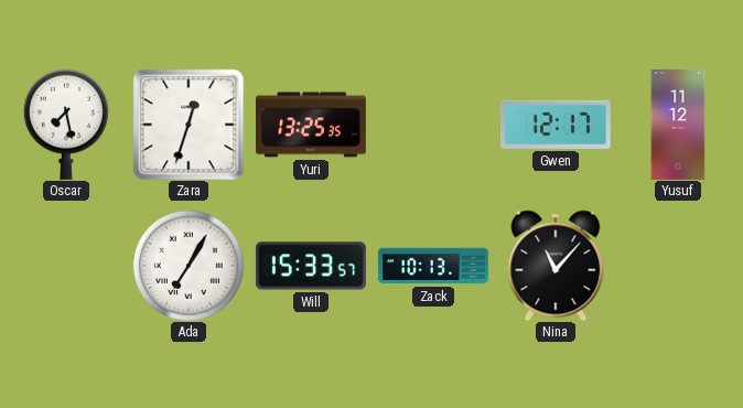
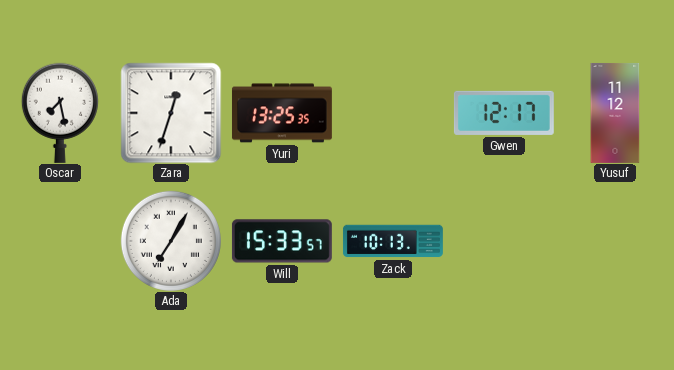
Nina: 11:07 -> none (556, 266)
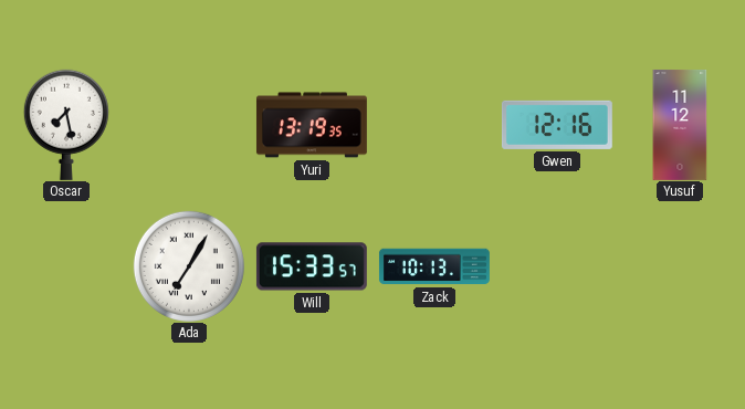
Zara: 12:33 -> none (171, 113)
Yuri: 13:25 -> 13:19 (312, 125)
Gwen: 12:17 -> 12:16 (557, 125)
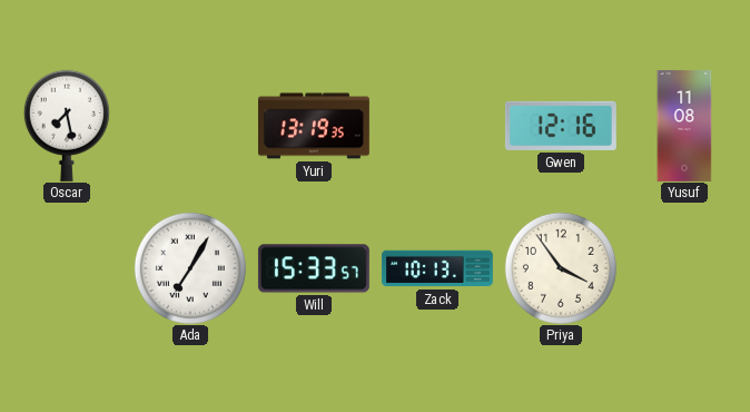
Yusuf: 11:12 -> 11:08 (684, 126)
Priya: none -> 3:54 (561, 268)
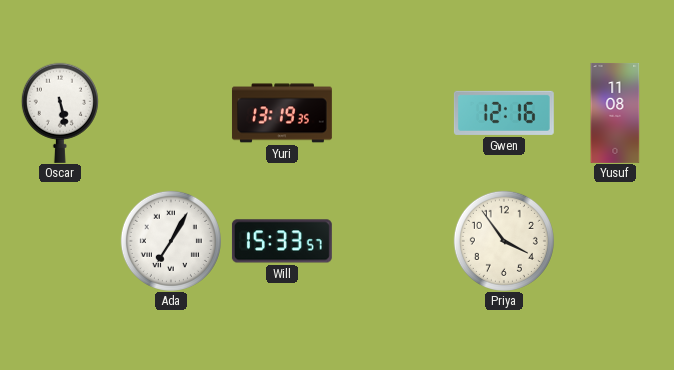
Oscar: 7:28 -> 5:28 (60, 113)
Zack: 10:13 -> none (437, 268)
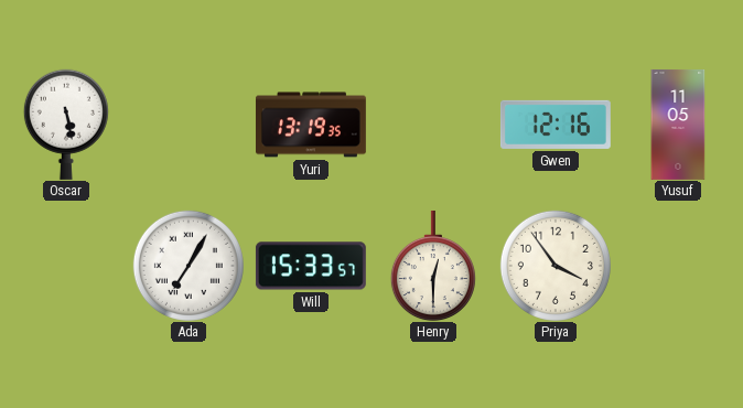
Yusuf: 11:08 -> 11:05 (678, 125)
Henry: none -> 12:30 (433, 266)
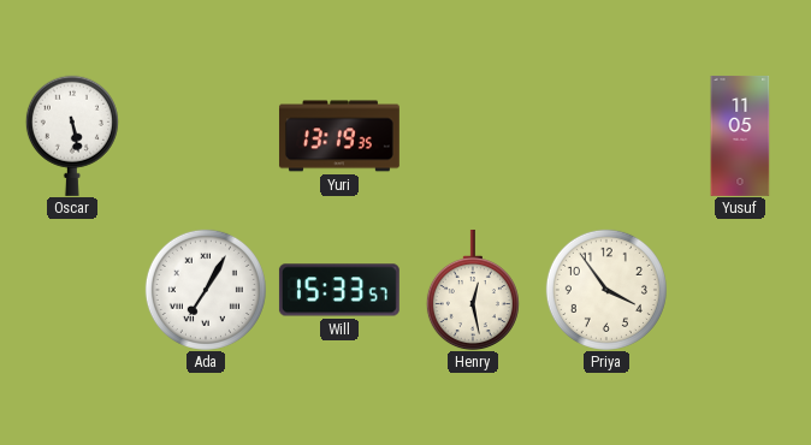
Gwen: 12:16 -> none (556, 125)
Henry: 12:30 -> 12:28 (473, 290)
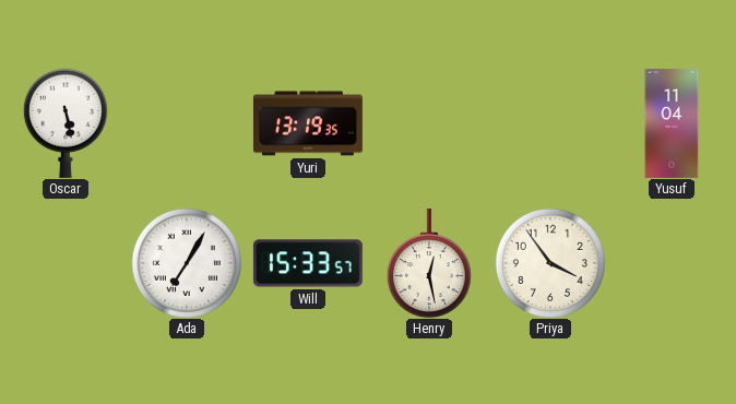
Yusuf: 11:05 -> 11:04 (672, 123)
